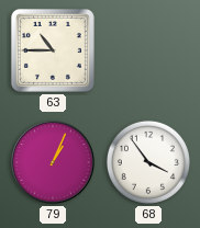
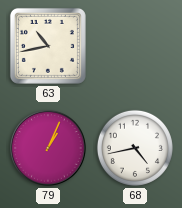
63: 10:45 -> 10:43 (48, 46)
68: 3:54 -> 4:43 (135, 148)
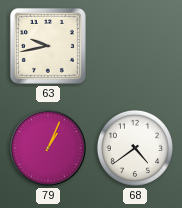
63: 10:43 -> 9:43 (48, 46)
68: 4:43 -> 4:39 (135, 148)
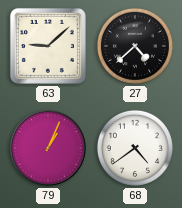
63: 9:43 -> 9:08 (48, 46)
27: none -> 4:38 (135, 46)
